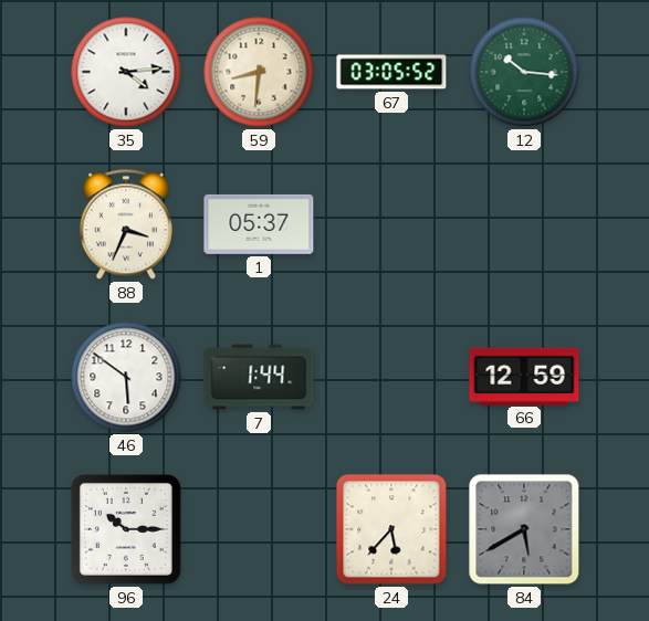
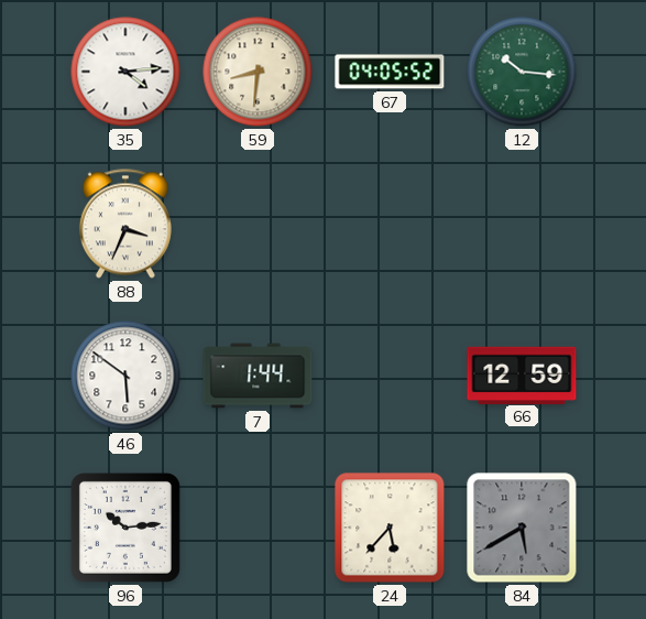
67: 03:05 -> 04:05 (390, 72)
1: 05:37 -> none (259, 224)
96: 10:15 -> 10:14 (125, 528)
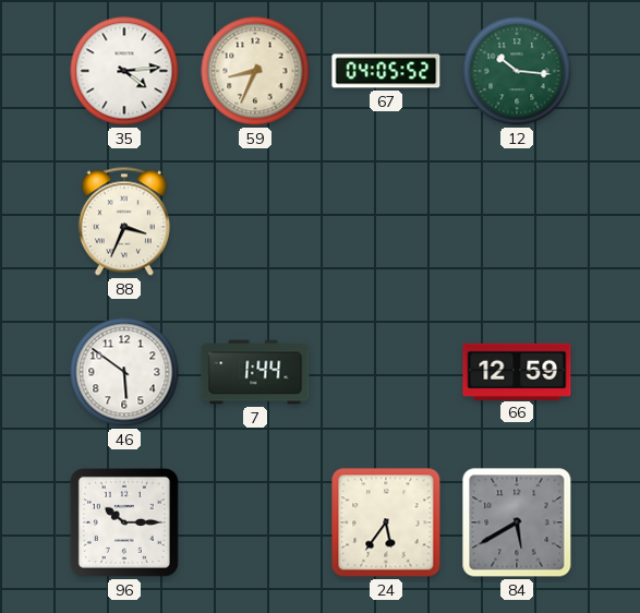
59: 8:31 -> 8:34 (255, 71)
96: 10:14 -> 10:15 (124, 522)
24: 5:37 -> 5:36 (386, 522)
